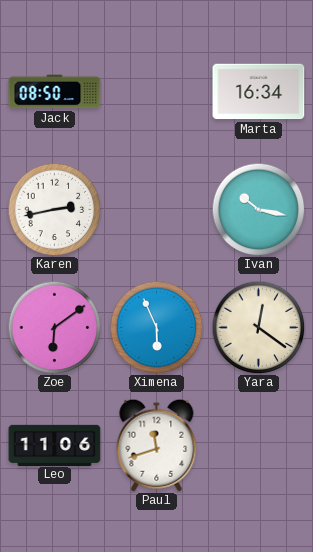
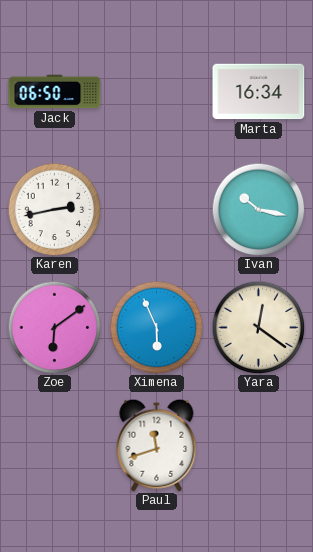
Jack: 08:50 -> 06:50 (55, 92)
Leo: 11:06 -> none (55, 445)
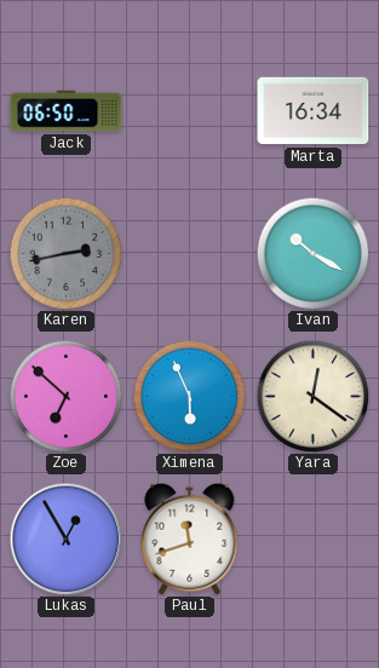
Karen dial: white -> grey (65, 253)
Ivan: 10:17 -> 10:20 (312, 253)
Zoe: 6:09 -> 6:52 (65, 396)
Lukas: none -> 12:55 (65, 539)
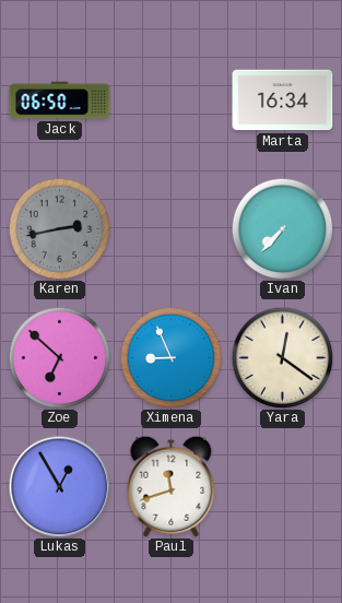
Ivan: 10:20 -> 7:37 (282, 228)
Ximena: 5:56 -> 8:56 (170, 357)
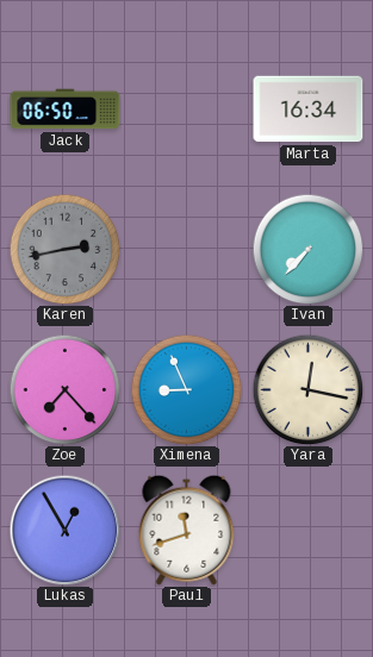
Zoe: 6:52 -> 7:23 (64, 389)
Yara: 12:21 -> 12:17 (307, 389)
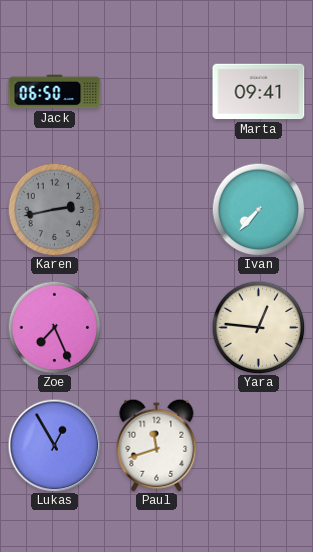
Marta: 16:34 -> 09:41 (259, 92)
Zoe: 7:23 -> 7:26 (54, 327)
Ximena: 8:56 -> none (186, 389)
Yara: 12:17 -> 12:46 (258, 327)
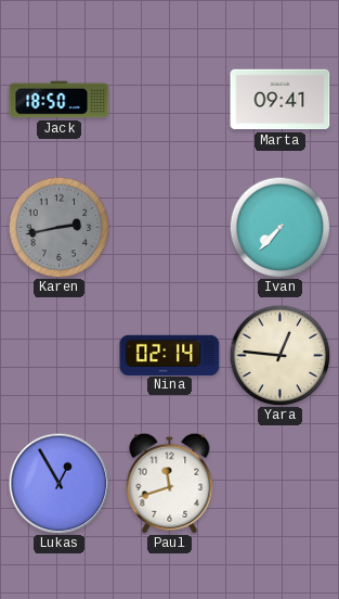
Jack: 06:50 -> 18:50 (60, 100)
Zoe: 7:26 -> none (54, 327)
Nina: none -> 02:14 (170, 355)
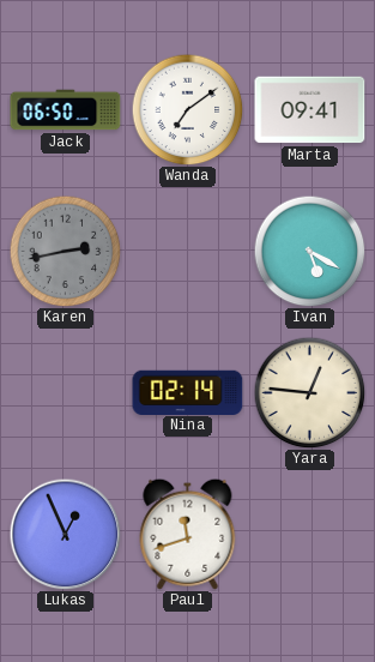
Jack: 18:50 -> 06:50 (66, 110)
Wanda: none -> 7:09 (187, 109)
Ivan: 7:37 -> 5:20 (309, 251)
Lukas: 12:55 -> 12:56 (65, 534)
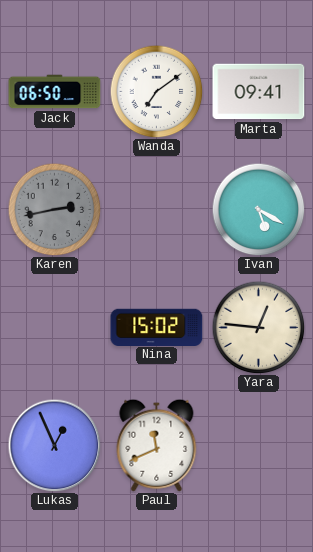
Nina: 02:14 -> 15:02 (157, 327)
Paul: 11:42 -> 11:41 (157, 445)
